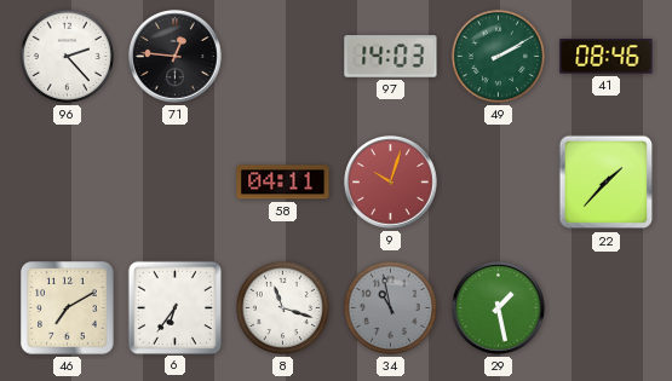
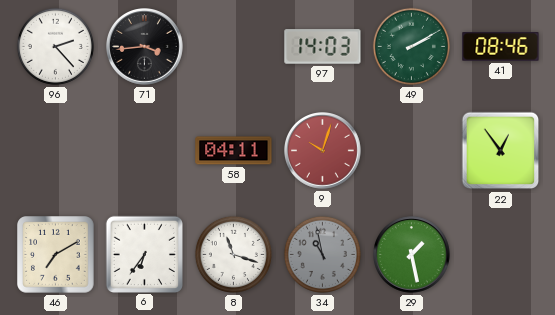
71: 12:46 -> 3:44 (145, 47)
22: 1:37 -> 12:54 (501, 151)
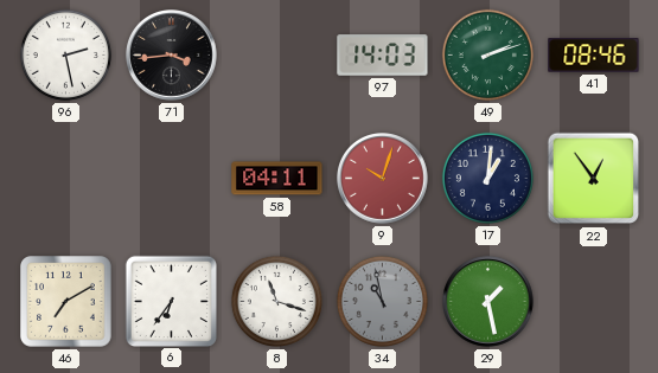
96: 2:23 -> 2:28 (65, 54)
49: 2:10 -> 2:12 (487, 54)
17: none -> 1:01 (487, 178)
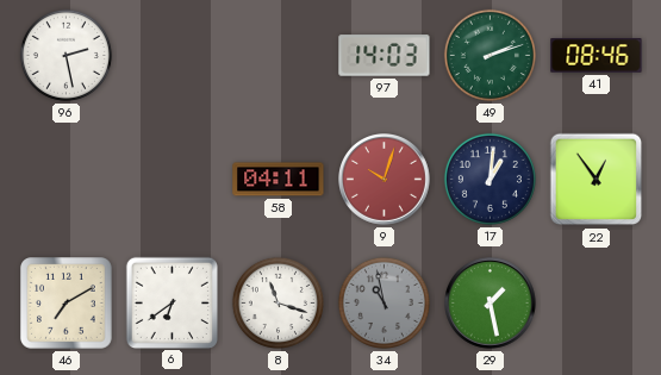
71: 3:44 -> none (172, 56)
6: 6:36 -> 6:39 (172, 302)
